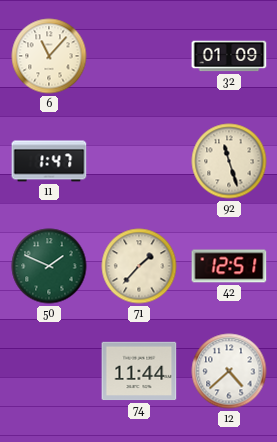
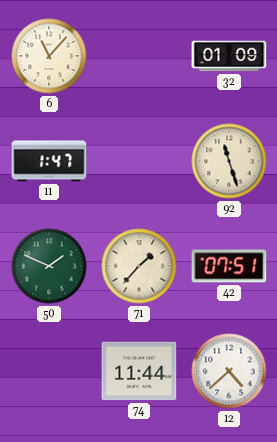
42: 12:51 -> 07:51 (229, 266)
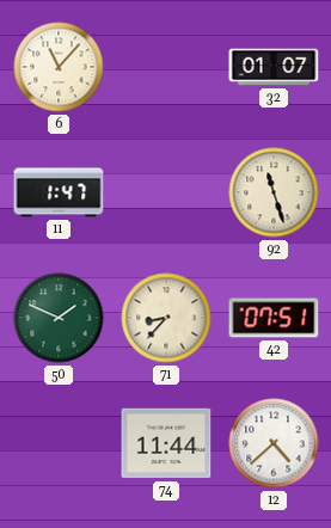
32: 01:09 -> 01:07 (274, 67)
71: 1:37 -> 8:37 (166, 318)
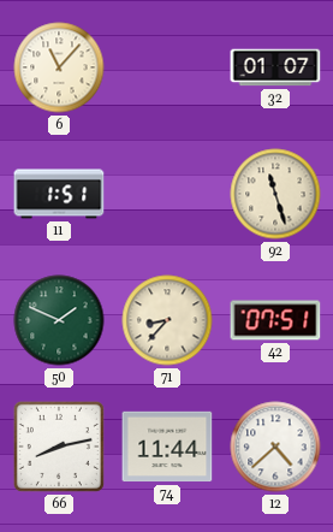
11: 1:47 -> 1:51 (59, 194)
66: none -> 8:13 (59, 447)
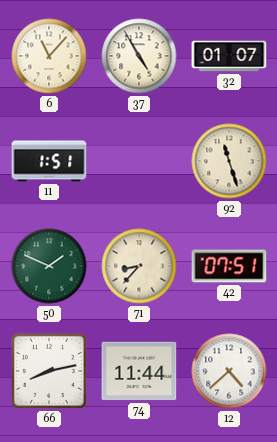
37: none -> 4:55 (139, 56)
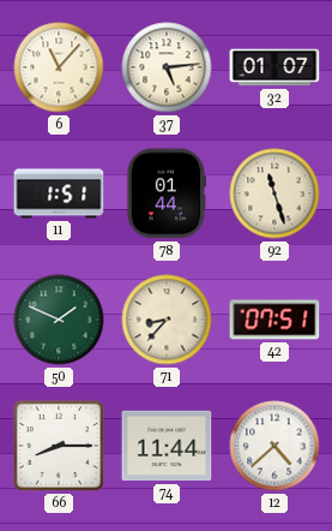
37: 4:55 -> 5:14 (167, 67)
78: none -> 01:44 (167, 193)
66: 8:13 -> 8:15 (59, 446)
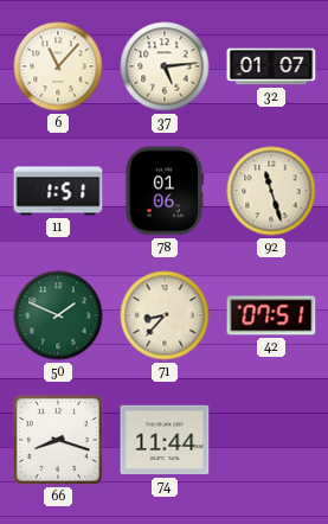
78: 01:44 -> 01:06 (165, 191)
66: 8:15 -> 8:18 (58, 440)
12: 4:38 -> none (274, 446)
